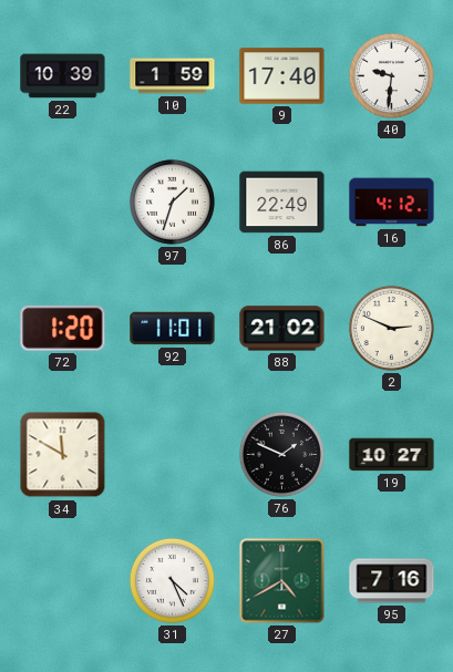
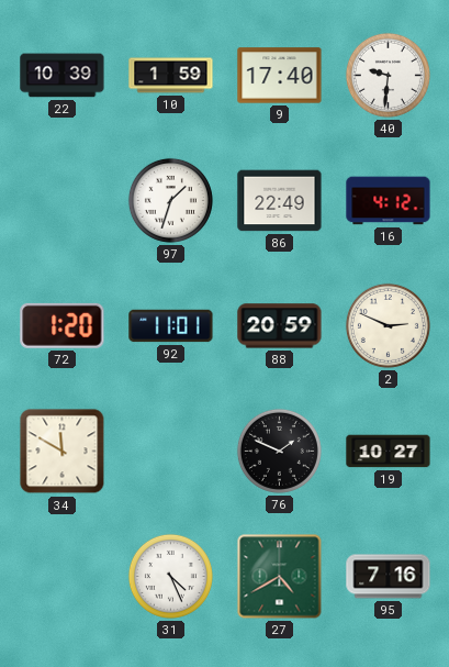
88: 21:02 -> 20:59 (280, 326)
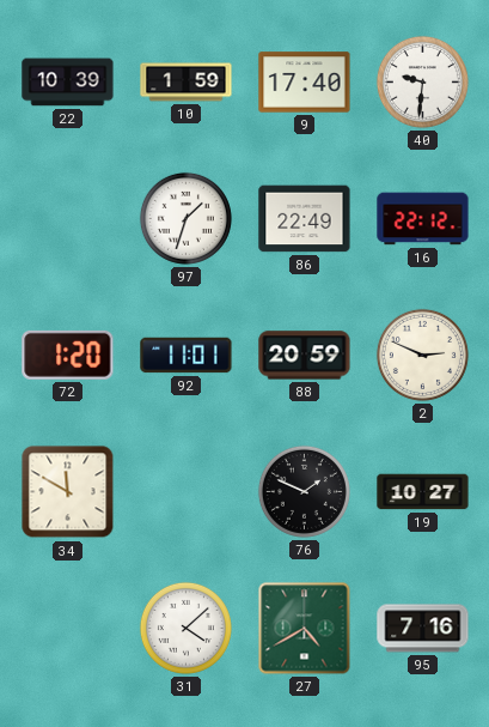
16: 4:12 -> 22:12 (423, 219)
31: 4:26 -> 4:08 (185, 628)
